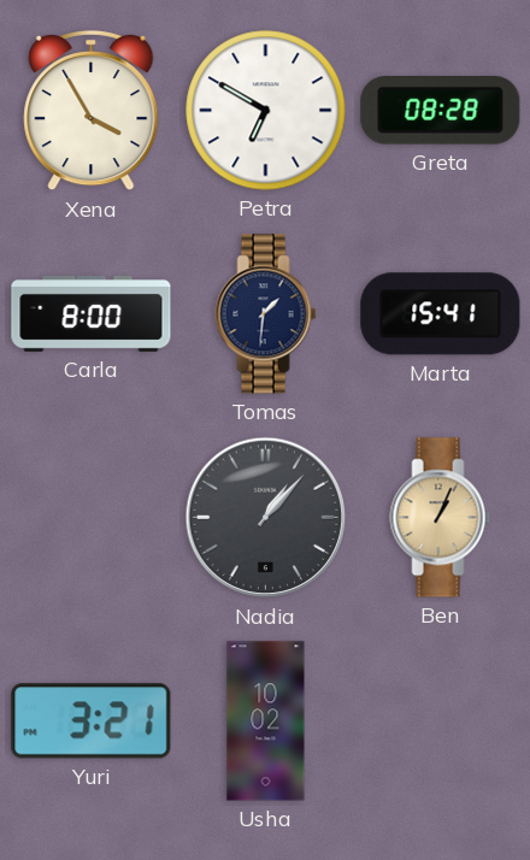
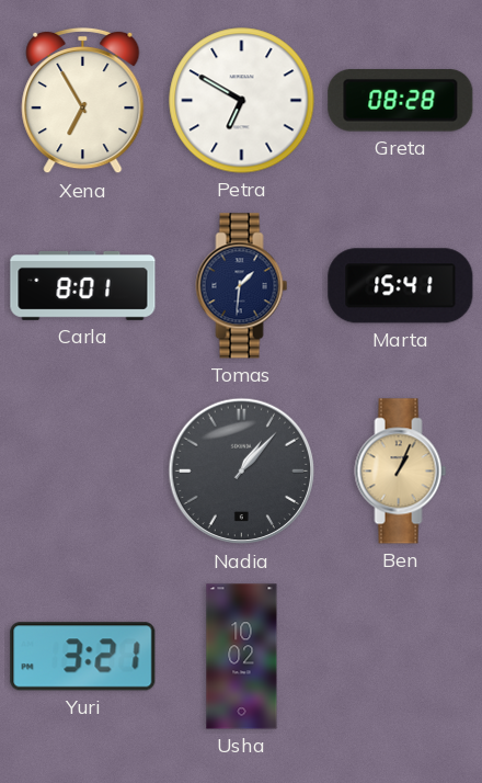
Xena: 3:55 -> 6:55 (83, 101)
Carla: 8:00 -> 8:01 (83, 286)
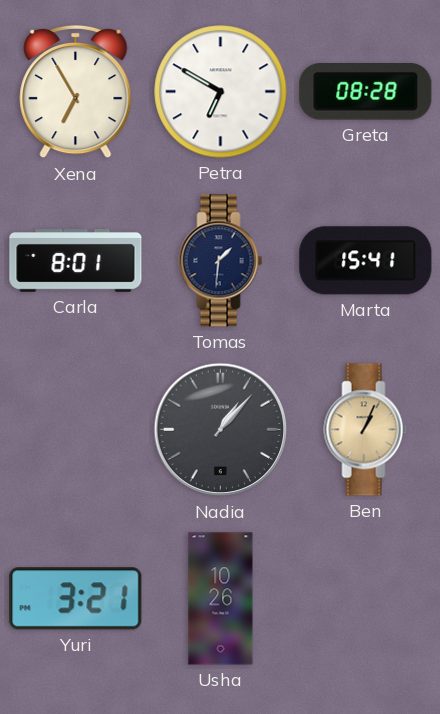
Usha: 10:02 -> 10:26 (221, 599)
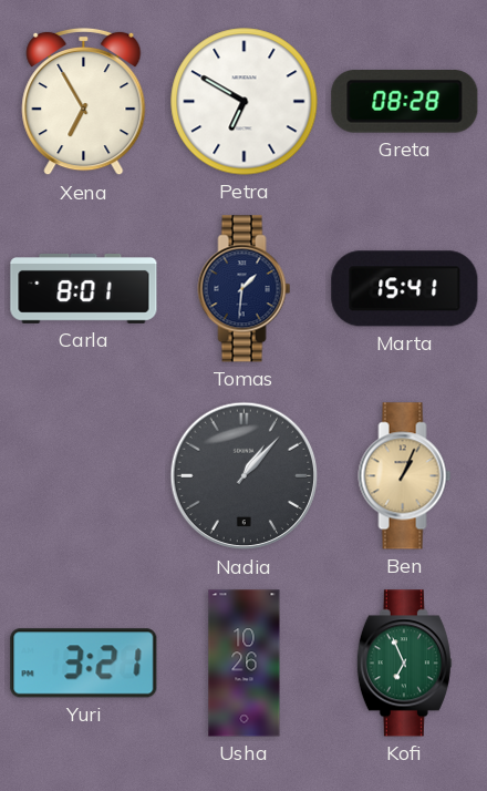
Kofi: none -> 6:56 (404, 664)
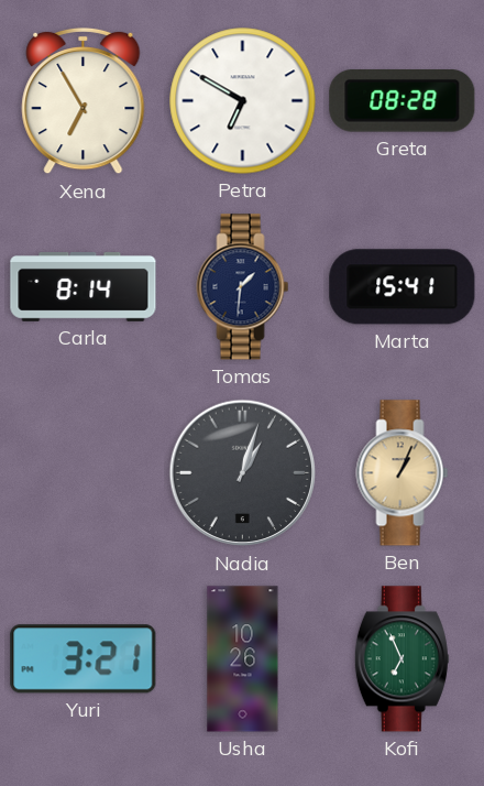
Carla: 8:01 -> 8:14 (84, 287)
Nadia: 1:07 -> 1:03 (243, 473)
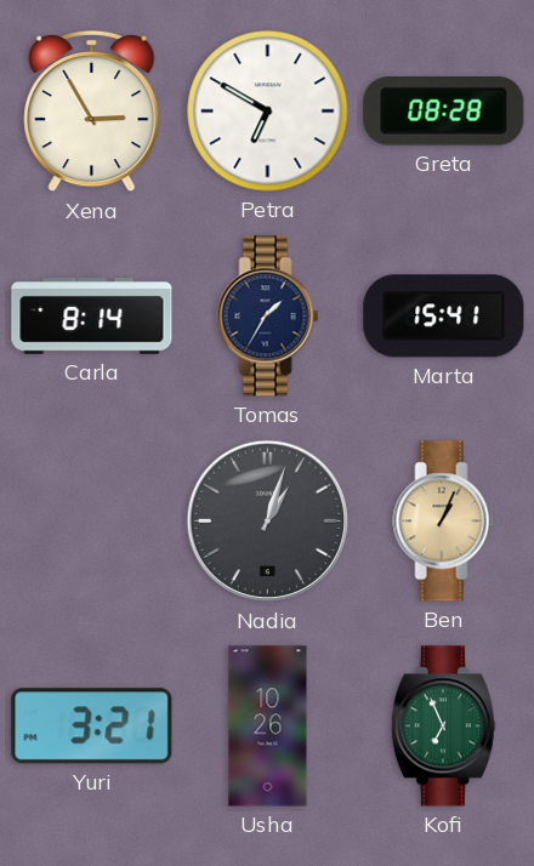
Xena: 6:55 -> 2:55 (92, 112)
Tomas: 1:31 -> 1:35 (268, 317)
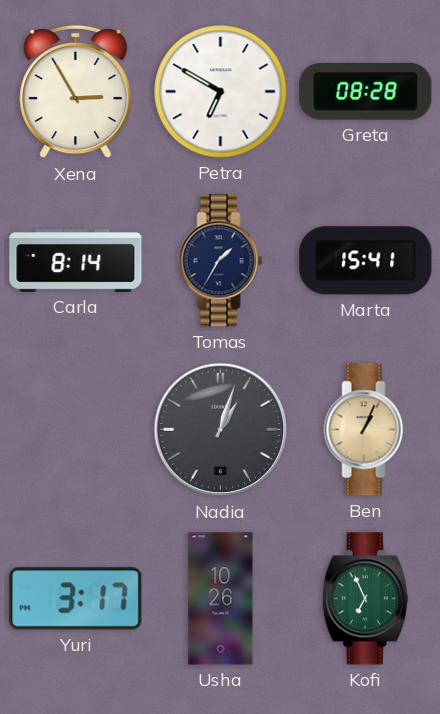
Yuri: 3:21 -> 3:17 (76, 599)
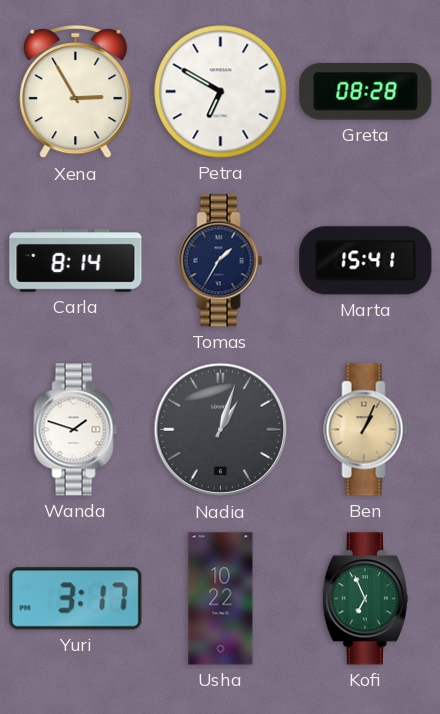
Wanda: none -> 1:48 (76, 430)
Usha: 10:26 -> 10:22 (221, 599)
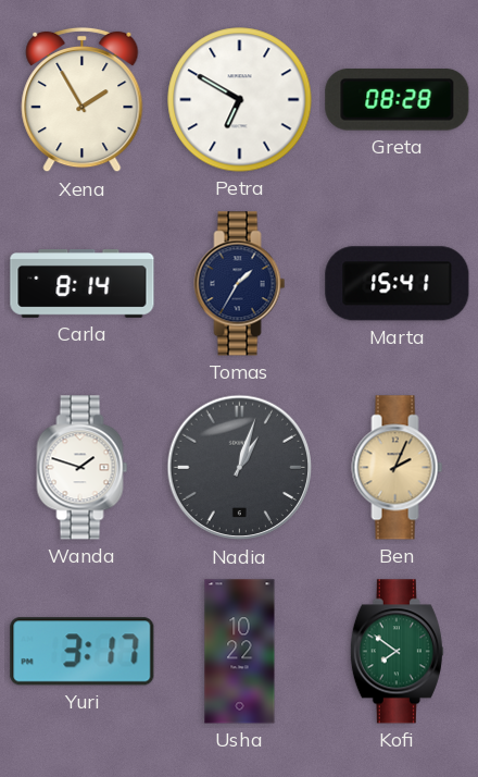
Xena: 2:55 -> 1:55 (83, 100)
Ben: 1:04 -> 2:04 (398, 468)
Kofi: 6:56 -> 7:51 (397, 652)
